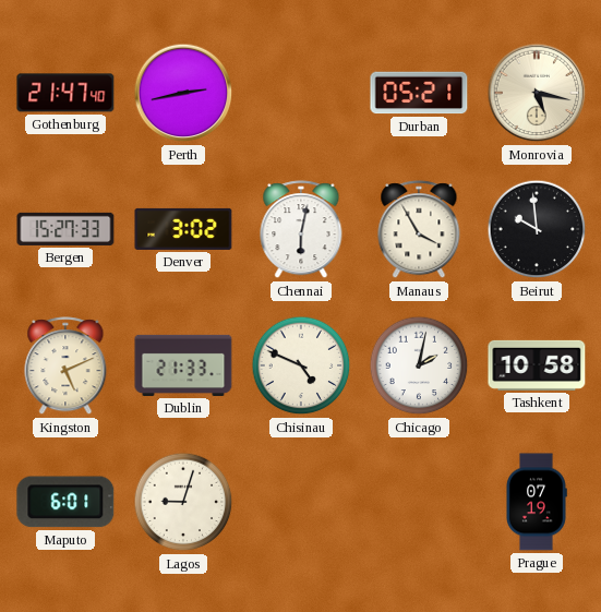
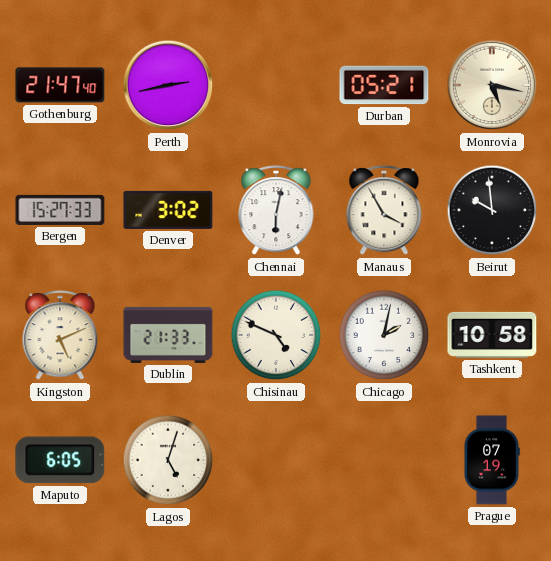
Maputo: 6:01 -> 6:05 (60, 460)
Lagos: 9:03 -> 5:03 (168, 460)
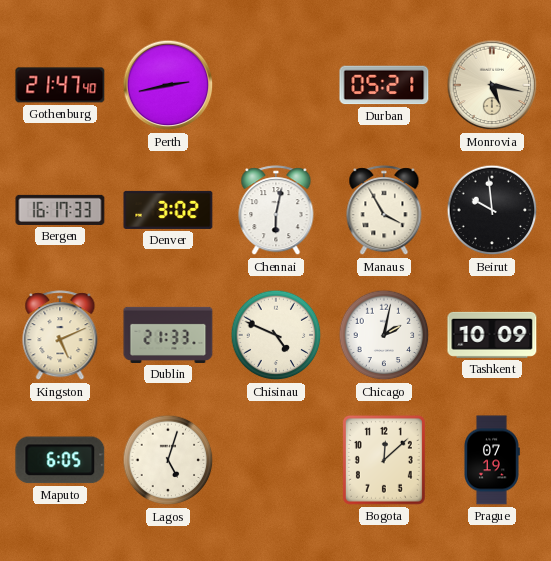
Bergen: 15:27 -> 16:17 (60, 210)
Tashkent: 10:58 -> 10:09 (492, 335)
Bogota: none -> 12:08 (384, 460)
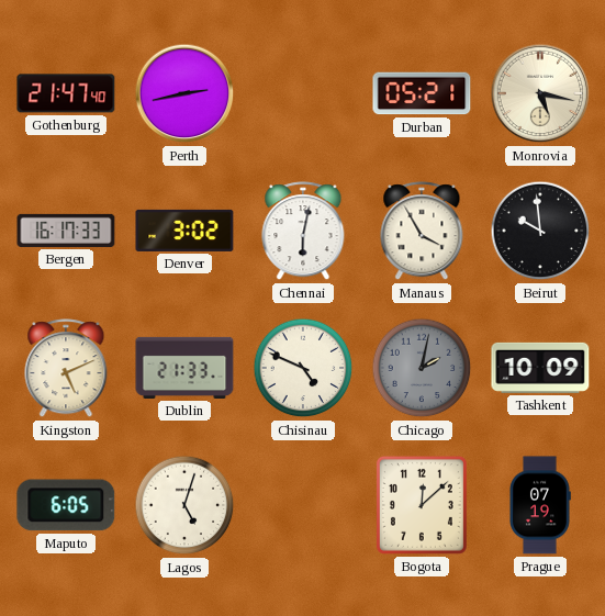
Chicago dial: white -> grey (422, 368)
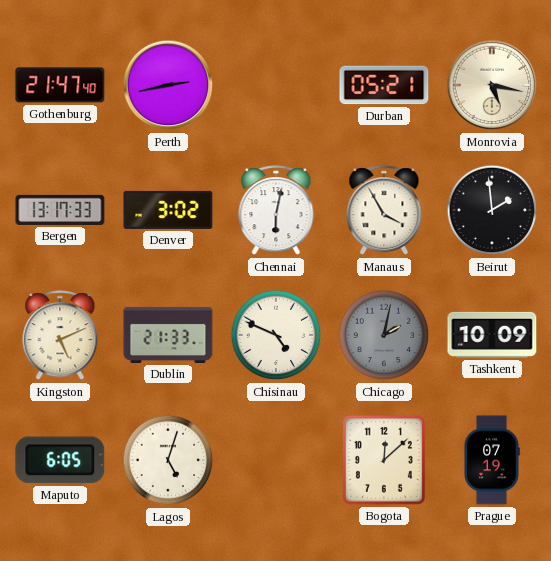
Bergen: 16:17 -> 13:17 (60, 210)
Beirut: 9:59 -> 1:59 (492, 210)
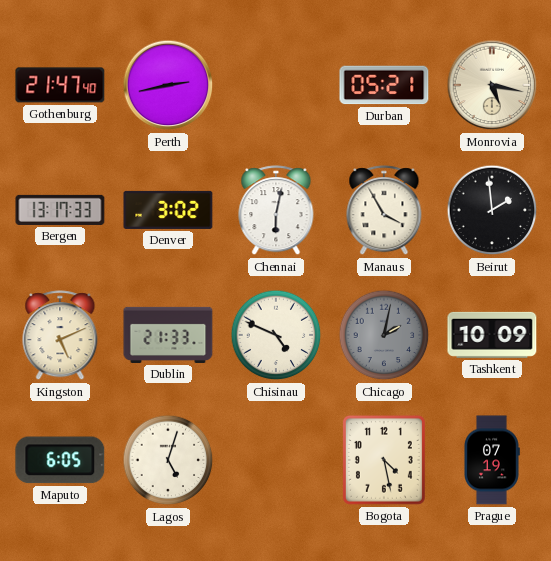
Bogota: 12:08 -> 4:28 (384, 460)
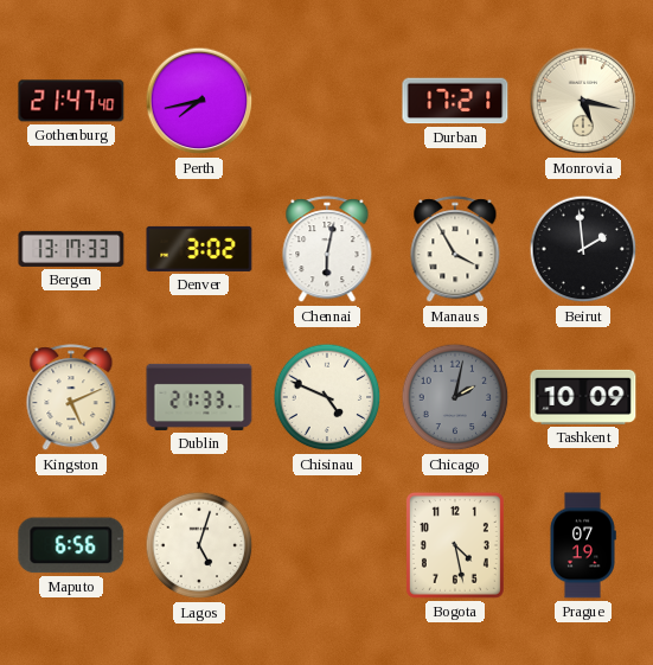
Perth: 2:43 -> 7:43 (199, 101)
Durban: 05:21 -> 17:21 (455, 101)
Maputo: 6:05 -> 6:56 (71, 545)
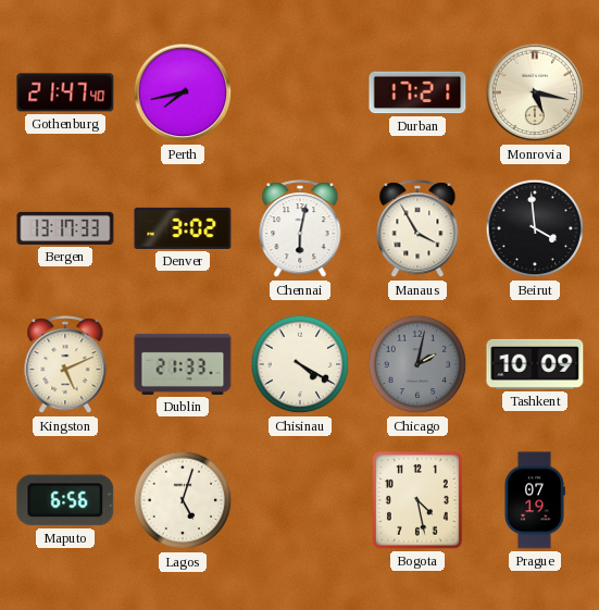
Beirut: 1:59 -> 3:59 (535, 228)
Chisinau: 4:49 -> 4:20 (300, 364)
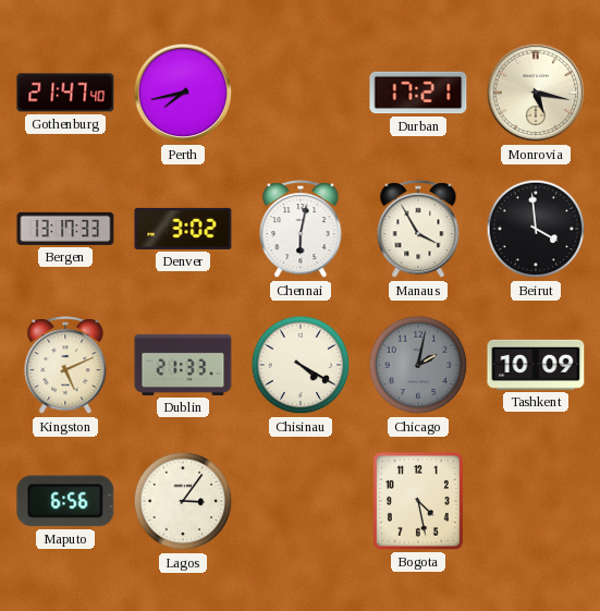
Lagos: 5:03 -> 3:06 (183, 501)
Prague: 07:19 -> none (535, 500)
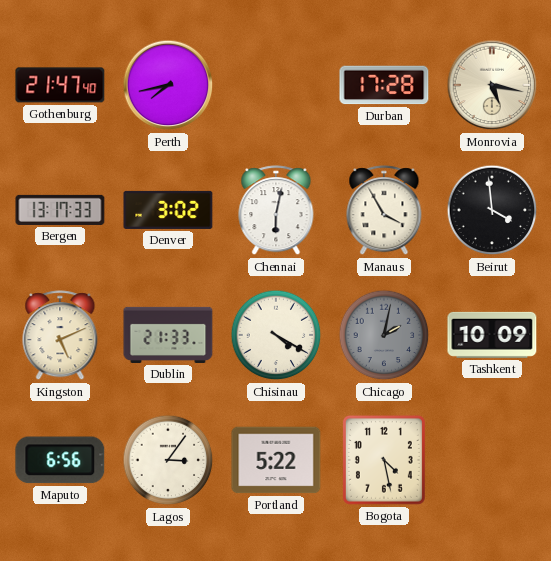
Durban: 17:21 -> 17:28 (384, 85)
Portland: none -> 5:22 (276, 460)
